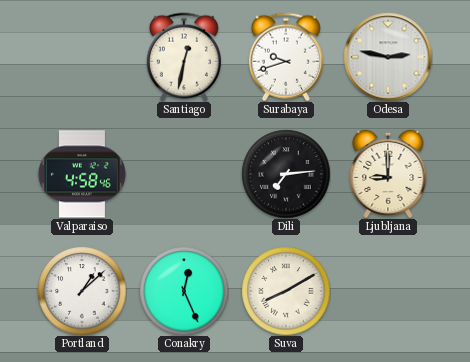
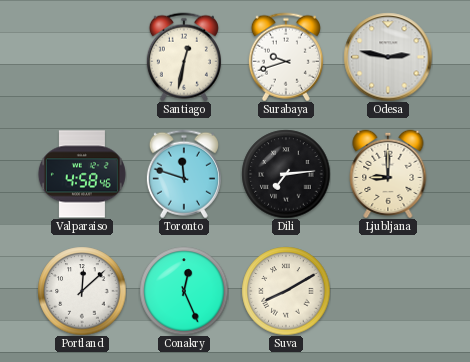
Toronto: none -> 11:48 (184, 174)
Portland: 1:08 -> 12:08 (82, 291)
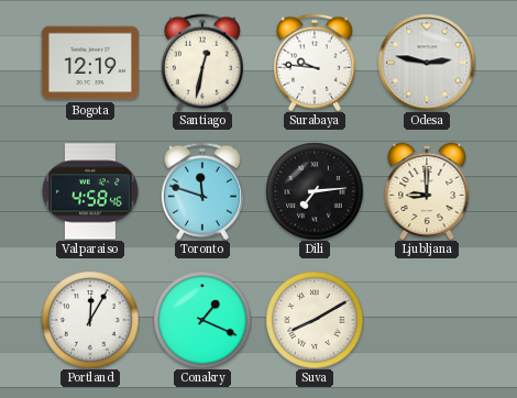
Bogota: none -> 12:19 (90, 63)
Surabaya: 9:42 -> 9:46 (315, 63)
Portland: 12:08 -> 12:05 (90, 320)
Conakry: 12:26 -> 1:19 (202, 320)
